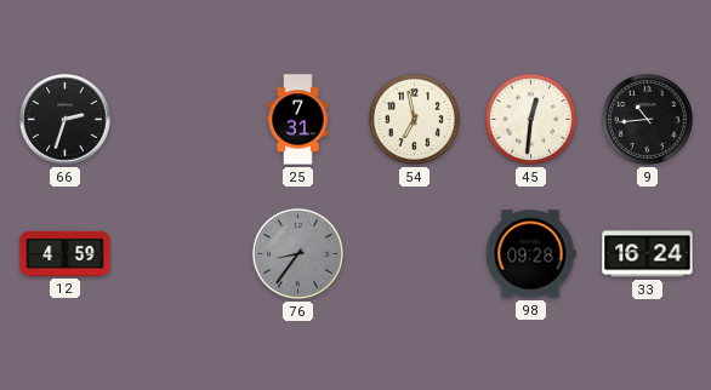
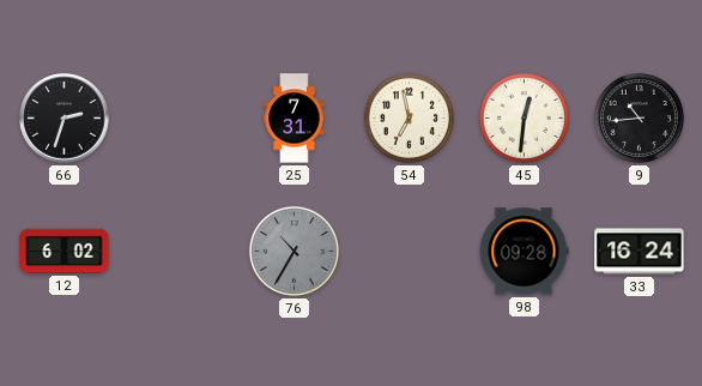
12: 4:59 -> 6:02 (65, 251)
76: 8:36 -> 10:35 (293, 251)
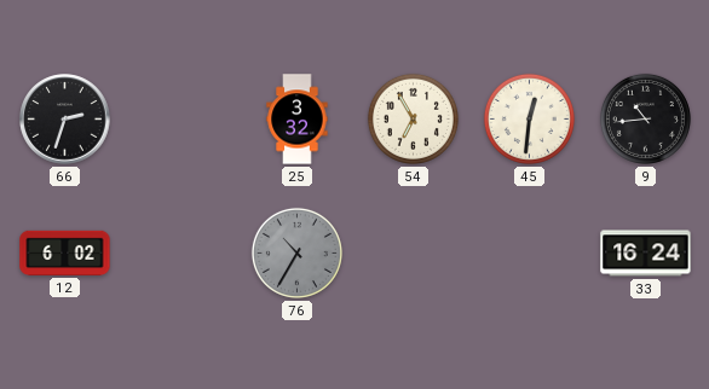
25: 7:31 -> 3:32 (298, 120)
54: 6:58 -> 6:55 (413, 118)
98: 09:28 -> none (524, 252)
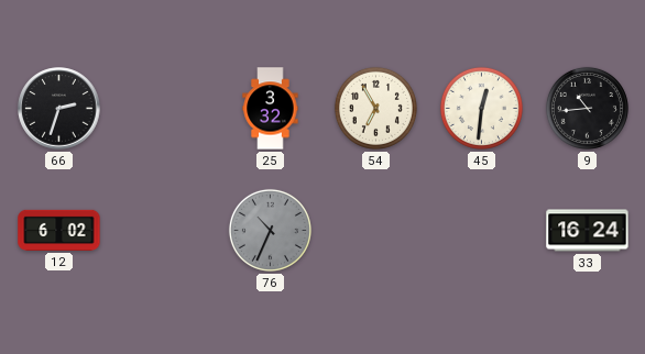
76: 10:35 -> 10:34 (270, 230)
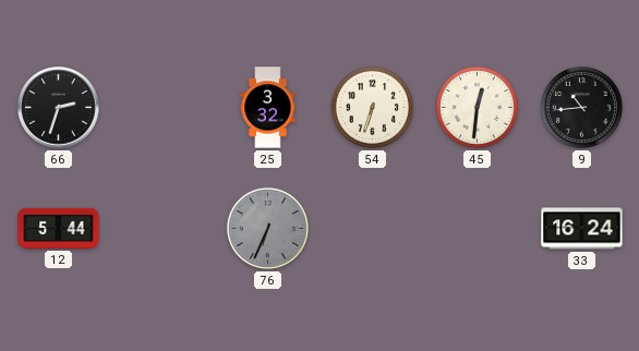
54: 6:55 -> 6:33 (372, 107)
12: 6:02 -> 5:44 (59, 228)
76: 10:34 -> 6:34 (267, 228)
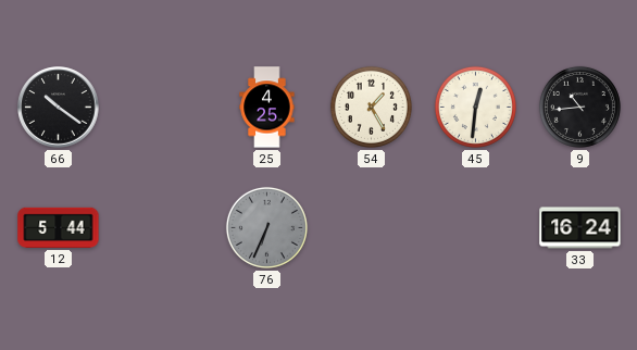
66: 2:33 -> 10:21 (59, 108)
25: 3:32 -> 4:25 (267, 108)
54: 6:33 -> 1:25 (371, 107)
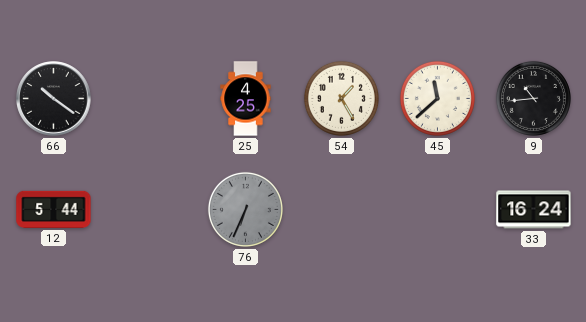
45: 12:31 -> 11:38 (437, 98)
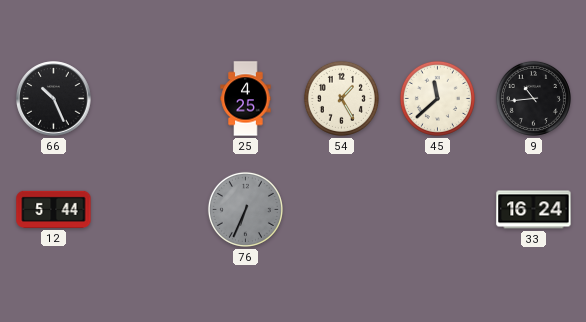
66: 10:21 -> 10:26 (54, 99)
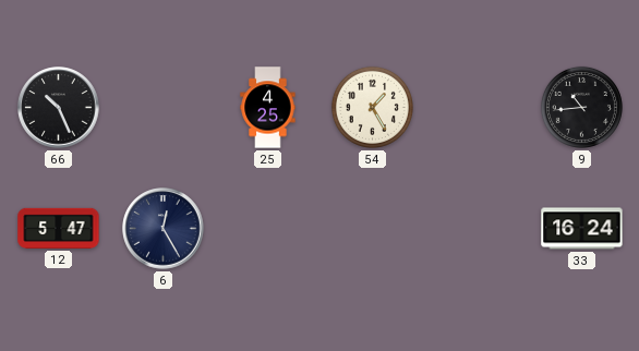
45: 11:38 -> none (437, 98)
12: 5:44 -> 5:47 (59, 228)
6: none -> 12:25 (164, 229)
76: 6:34 -> none (245, 209)
